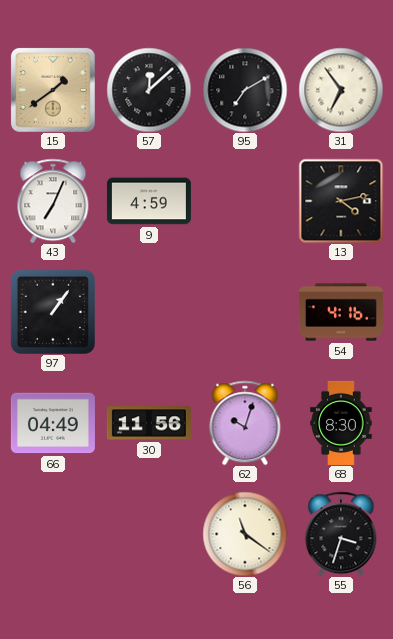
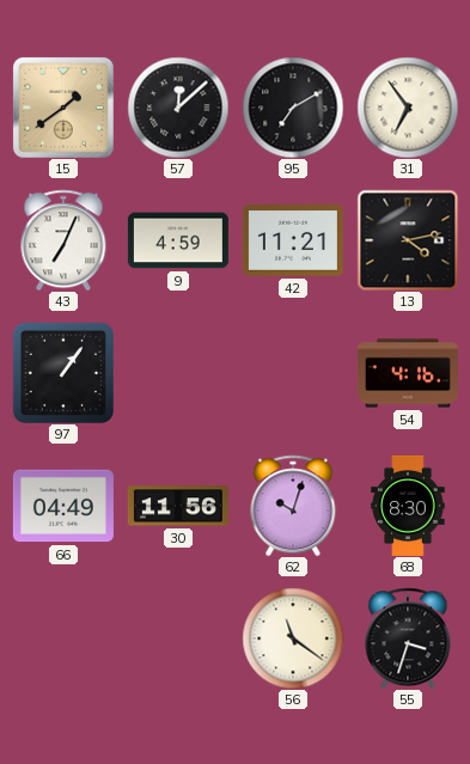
42: none -> 11:21 (293, 242)
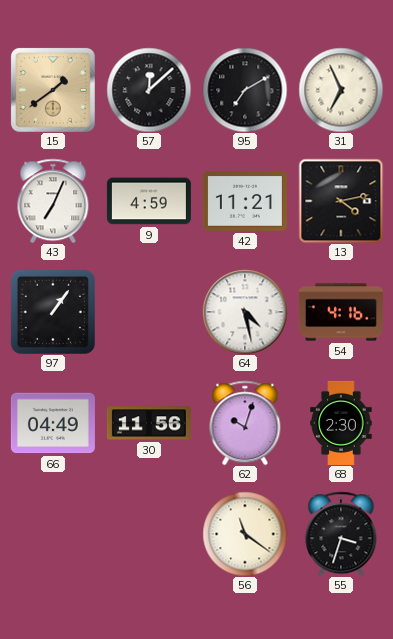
31: 6:54 -> 6:56 (341, 90)
64: none -> 4:28 (245, 312)
68: 8:30 -> 2:30 (341, 423)
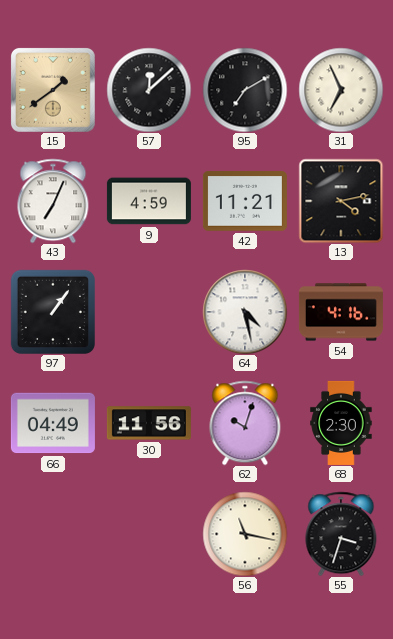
56: 11:21 -> 11:17 (245, 534)
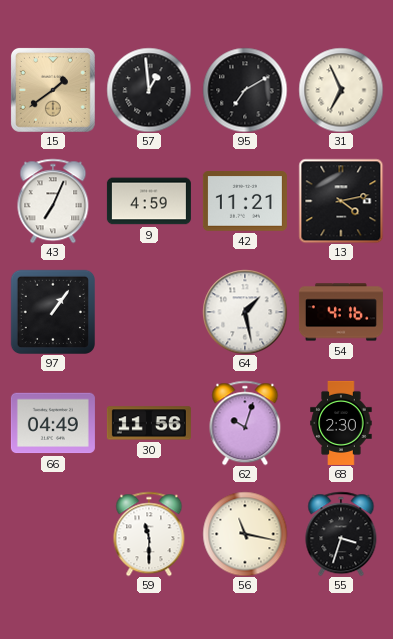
57: 12:08 -> 12:59 (149, 90)
64: 4:28 -> 1:28 (245, 312)
59: none -> 11:30 (149, 534)
